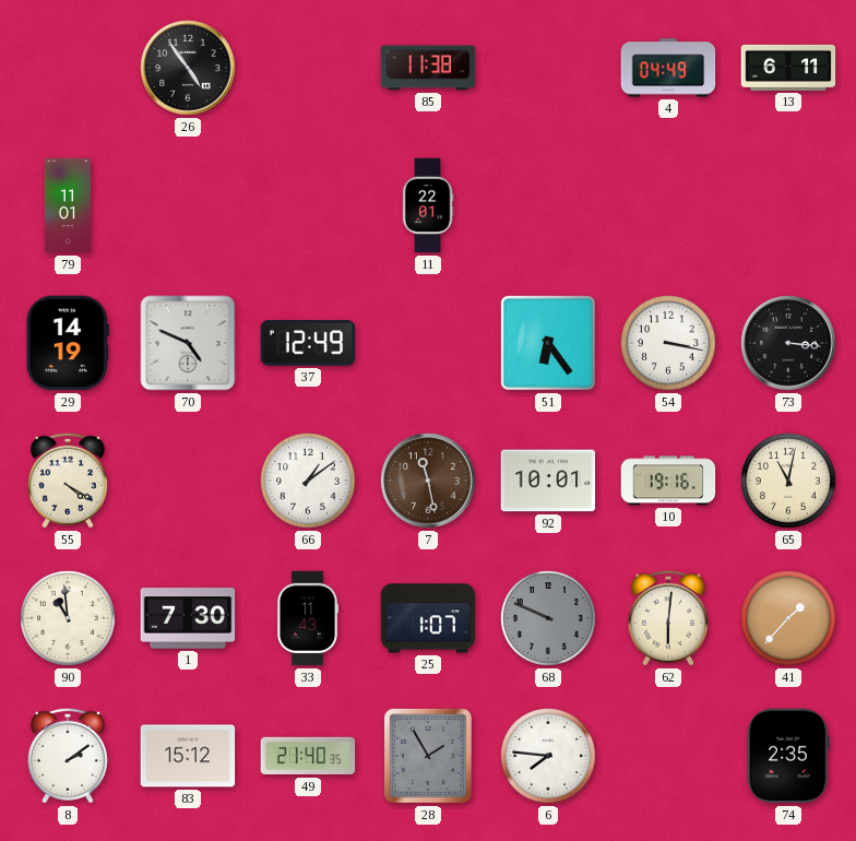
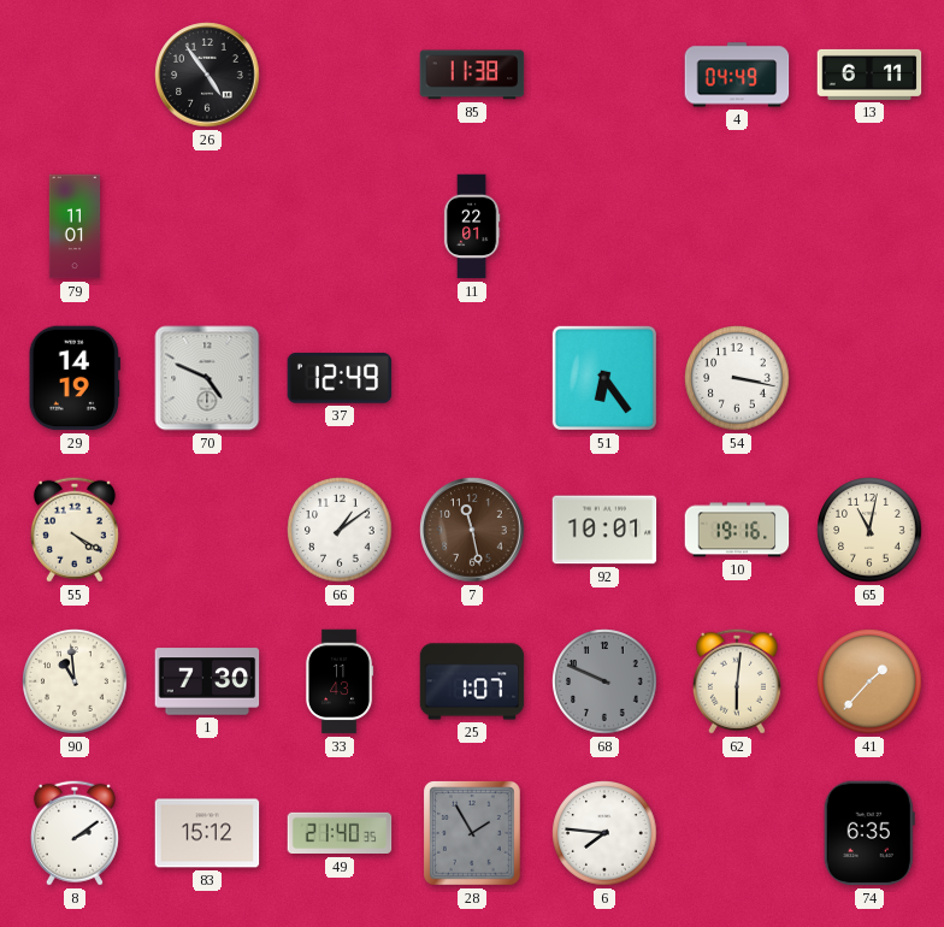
73: 3:16 -> none (788, 343)
74: 2:35 -> 6:35 (869, 833)
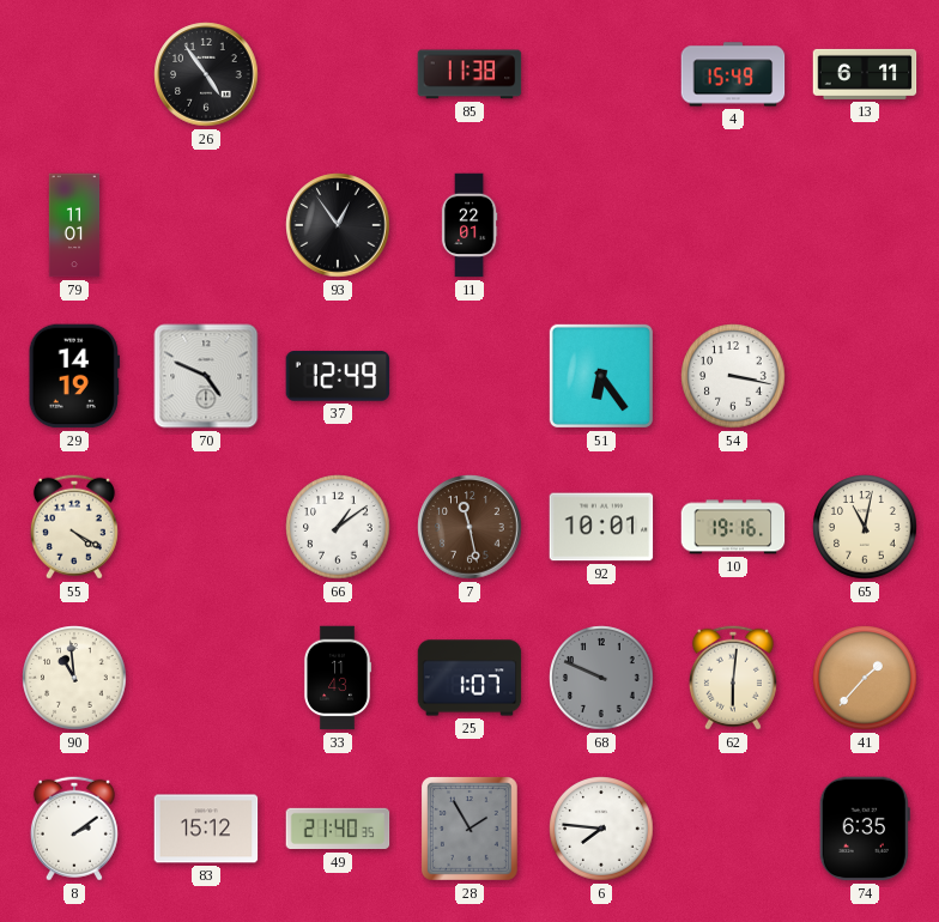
4: 04:49 -> 15:49 (733, 74)
93: none -> 12:54 (338, 225)
1: 7:30 -> none (207, 681)
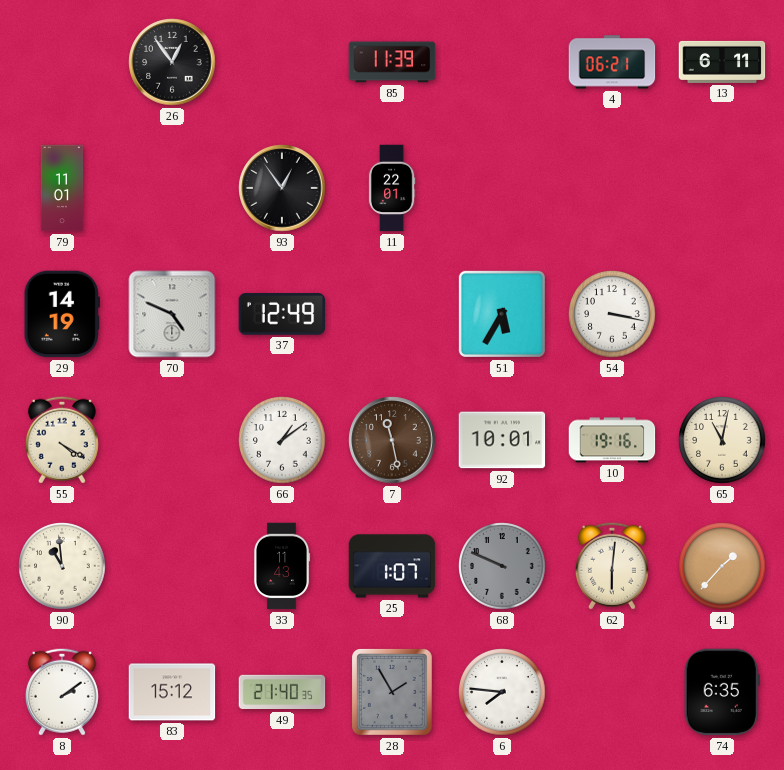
26: 4:54 -> 12:54 (172, 62)
85: 11:38 -> 11:39 (392, 62)
4: 15:49 -> 06:21 (612, 62)
51: 6:24 -> 5:35 (502, 314)
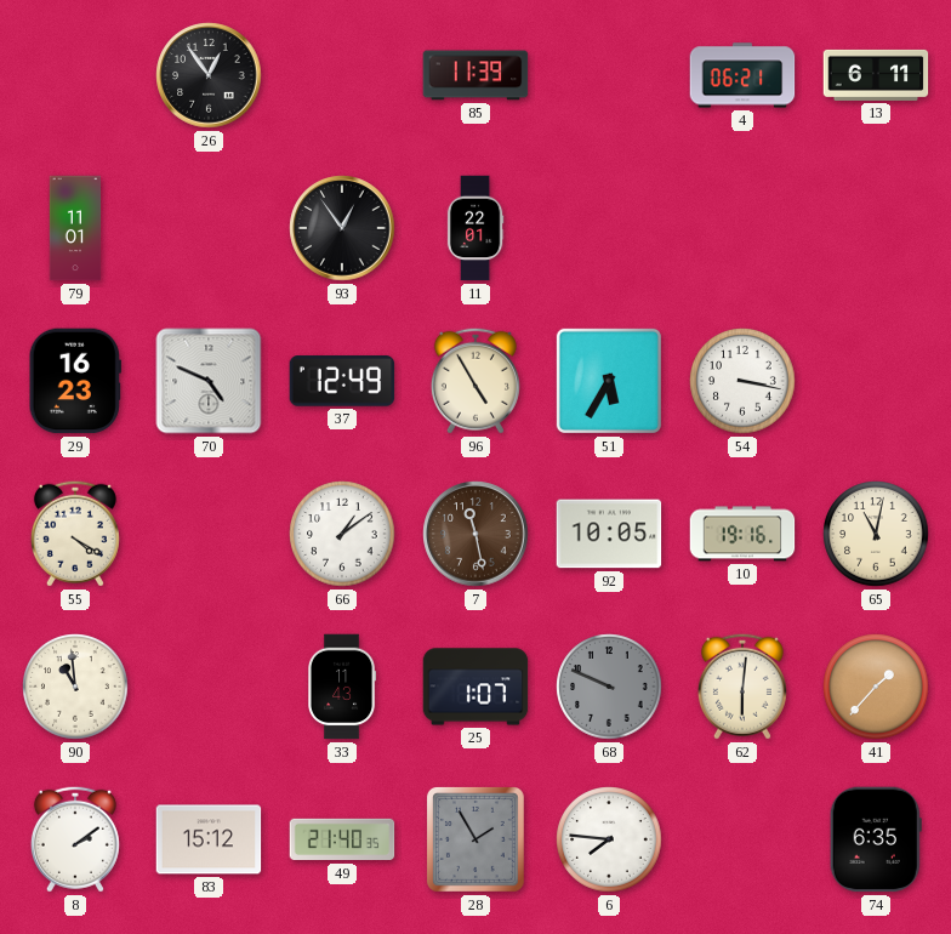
29: 14:19 -> 16:23 (75, 381)
96: none -> 4:55 (475, 381)
92: 10:01 -> 10:05 (609, 534)
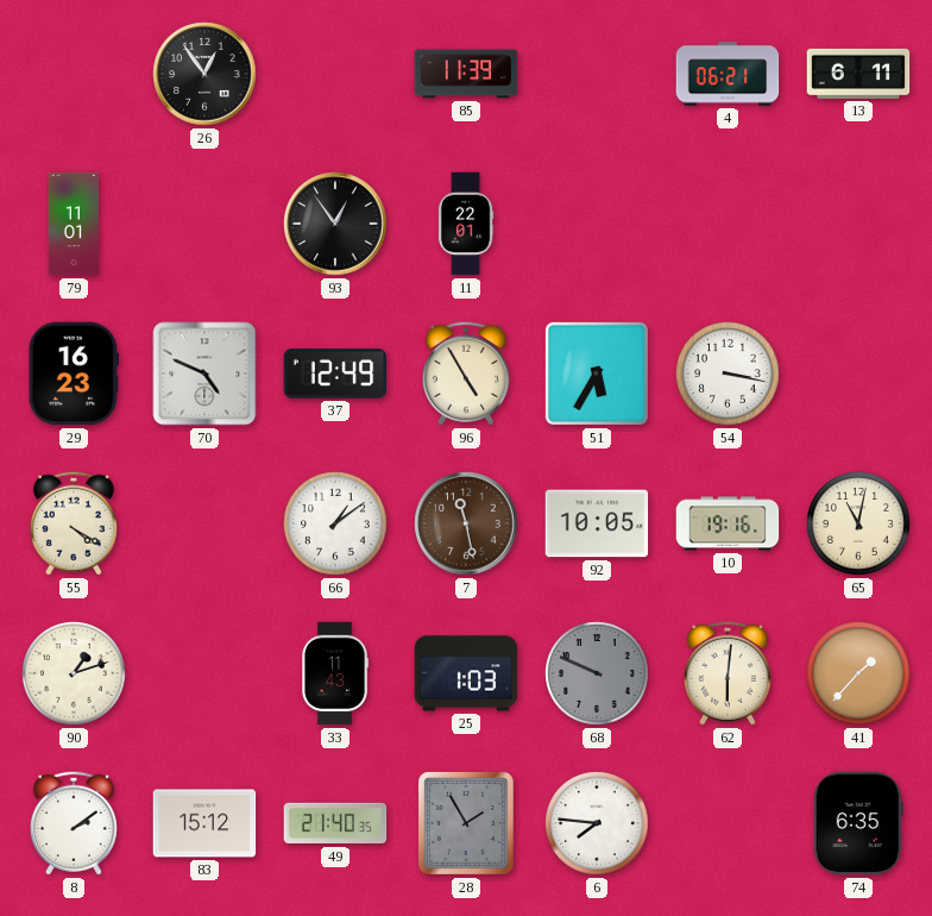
90: 10:59 -> 1:12 (74, 673)
25: 1:07 -> 1:03 (466, 673)
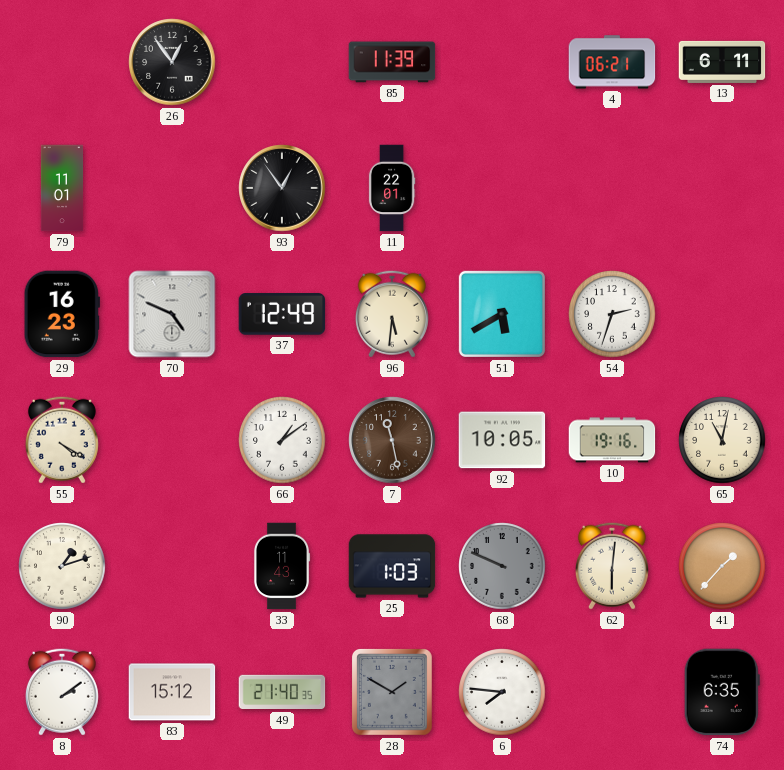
96: 4:55 -> 5:31 (392, 314)
51: 5:35 -> 5:40 (502, 314)
54: 3:17 -> 2:33 (612, 314)
28: 1:55 -> 1:50 (392, 693)
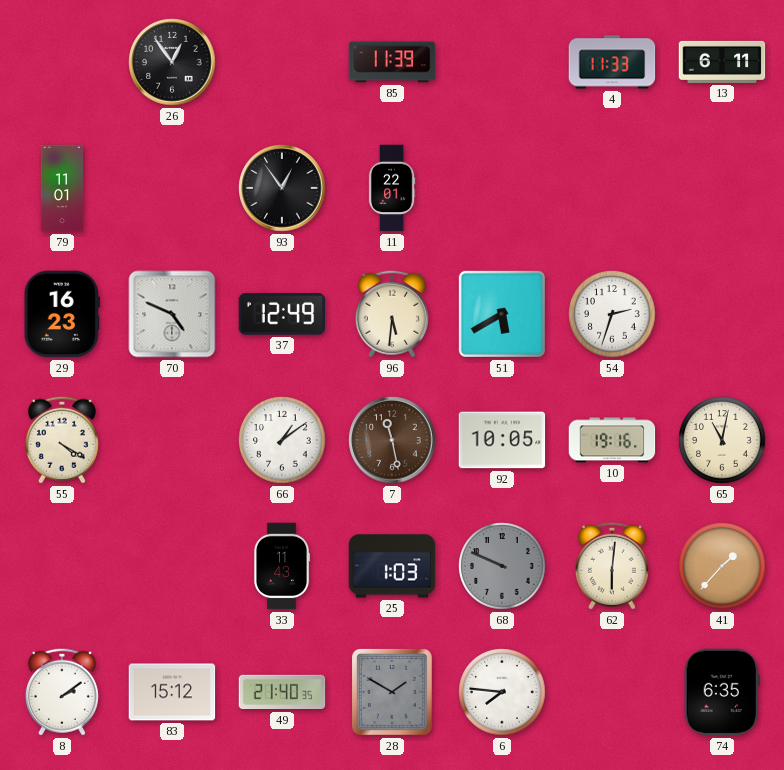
4: 06:21 -> 11:33 (612, 62)
90: 1:12 -> none (62, 566)
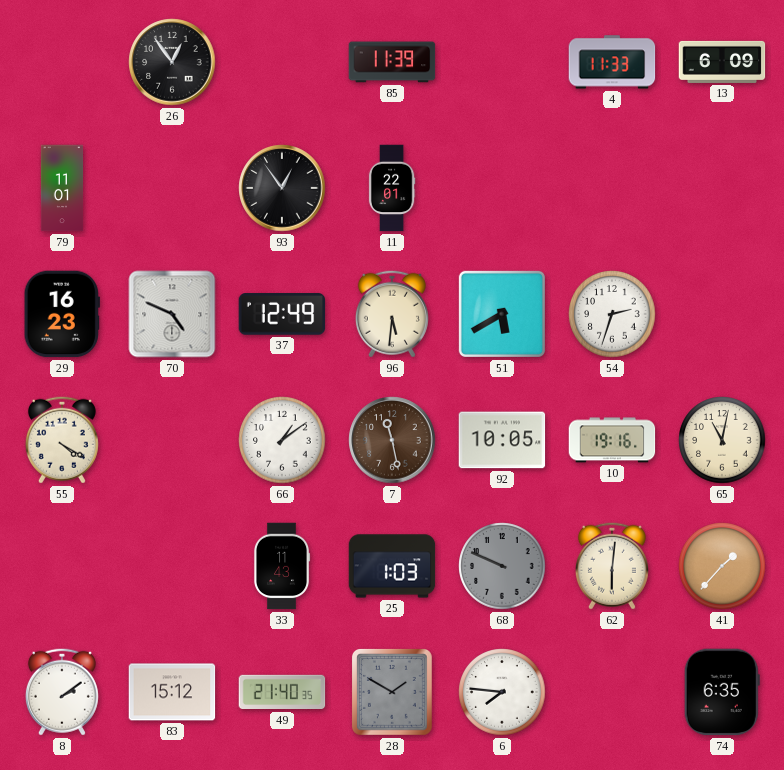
13: 6:11 -> 6:09 (722, 62)
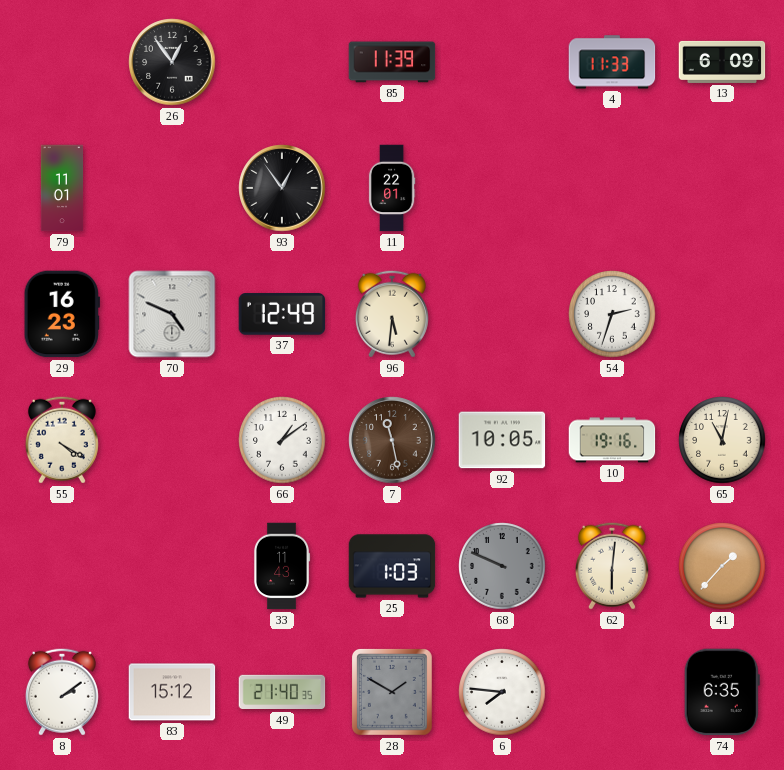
51: 5:40 -> none (502, 314)
